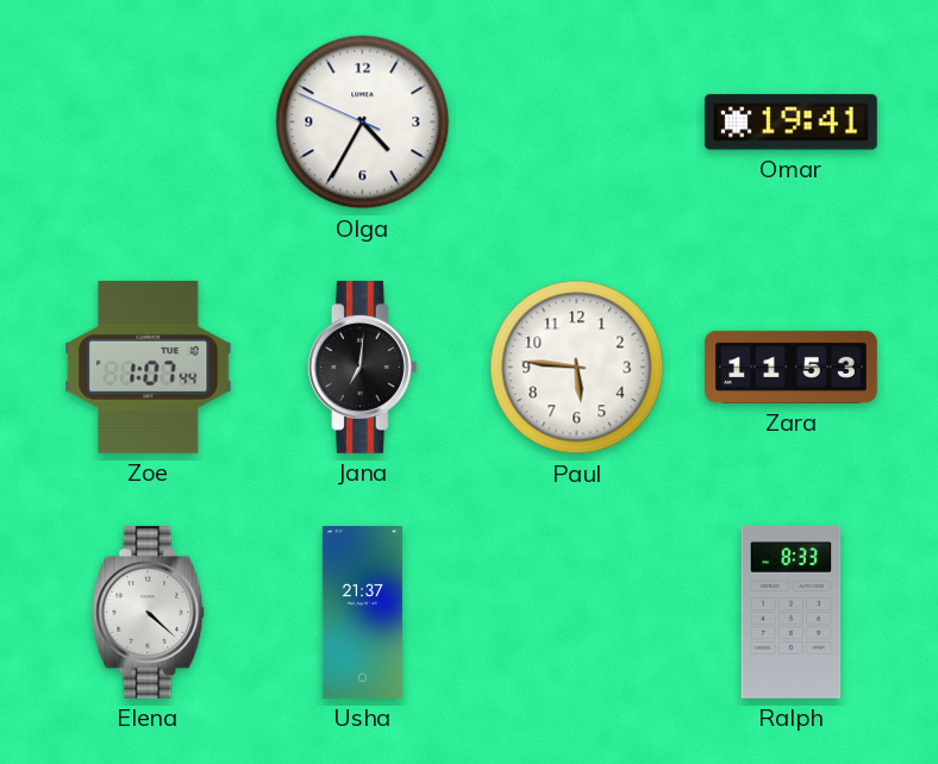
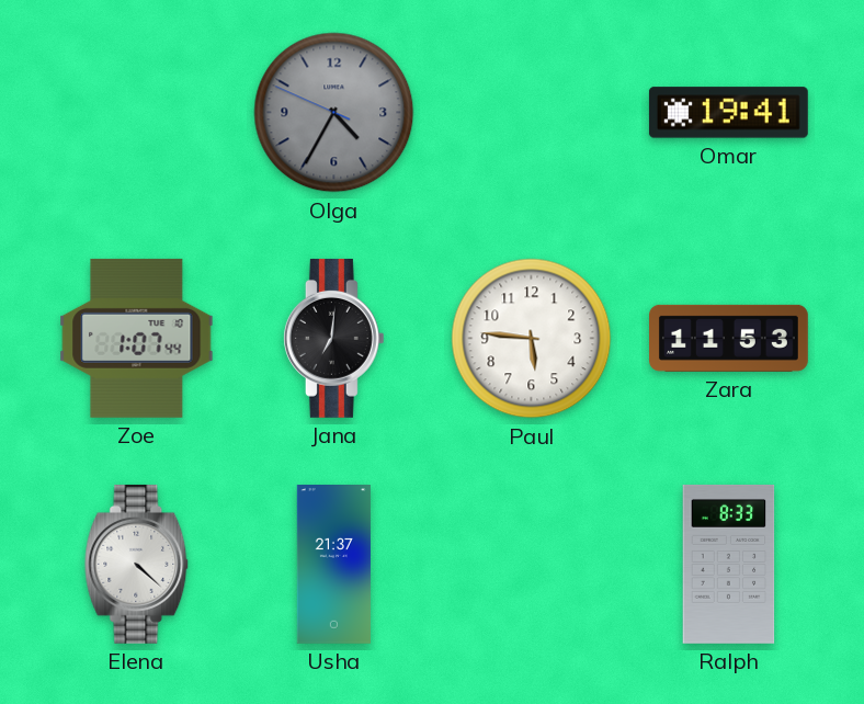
Olga dial: white -> grey (334, 113)
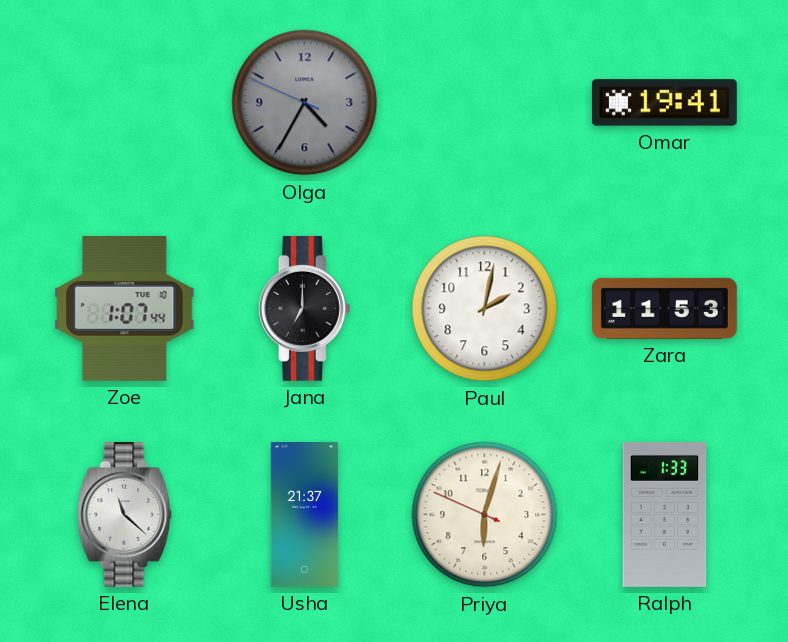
Jana: 7:01 -> 7:00 (304, 308)
Paul: 5:46 -> 2:02 (485, 309)
Elena: 4:22 -> 11:22 (125, 514)
Priya: none -> 6:02 (485, 515)
Ralph: 8:33 -> 1:33 (665, 514)
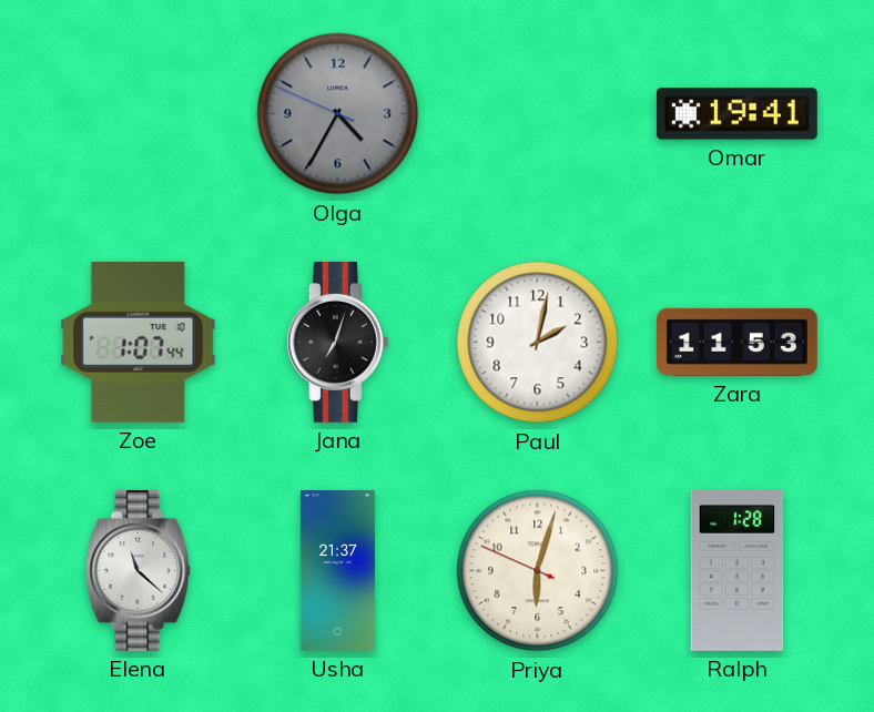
Jana: 7:00 -> 7:03 (337, 342)
Ralph: 1:33 -> 1:28 (738, 570)
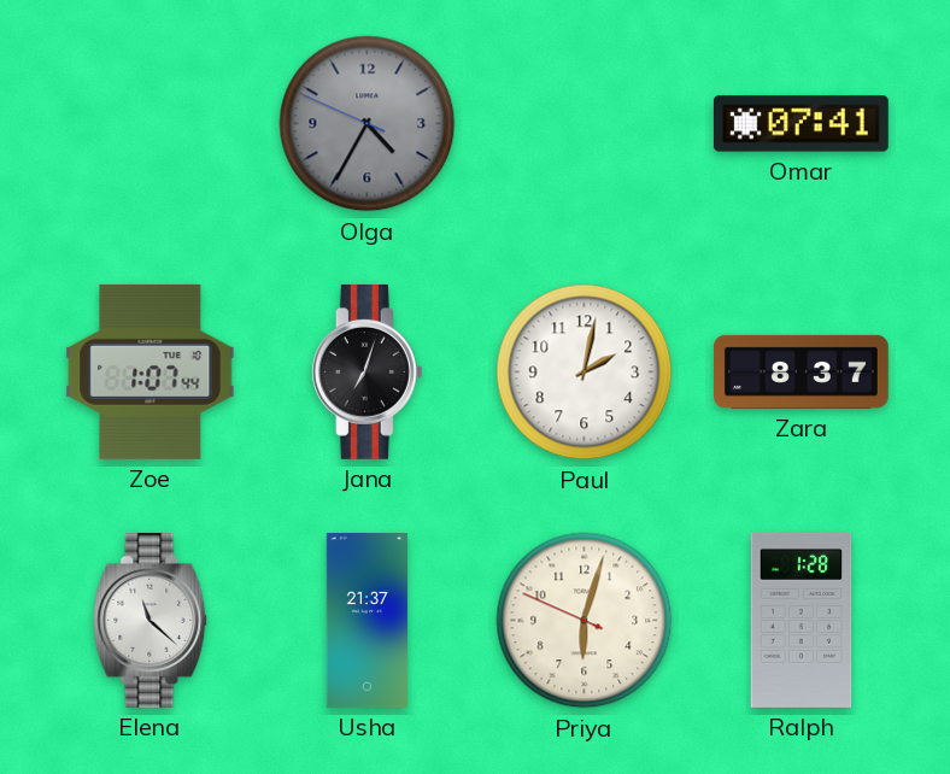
Omar: 19:41 -> 07:41 (801, 124)
Zara: 11:53 -> 8:37 (802, 371)
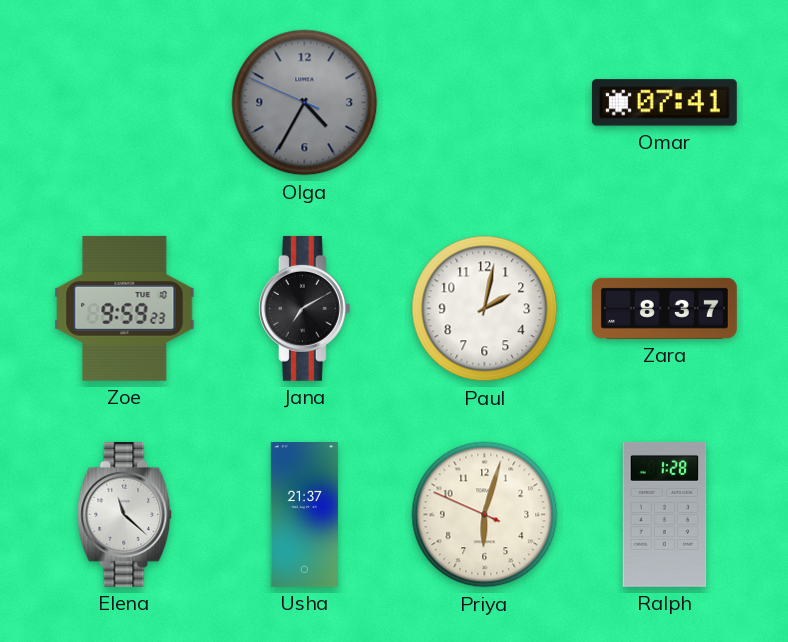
Zoe: 1:07 -> 9:59 (125, 308)
Jana: 7:03 -> 7:10 (304, 308)
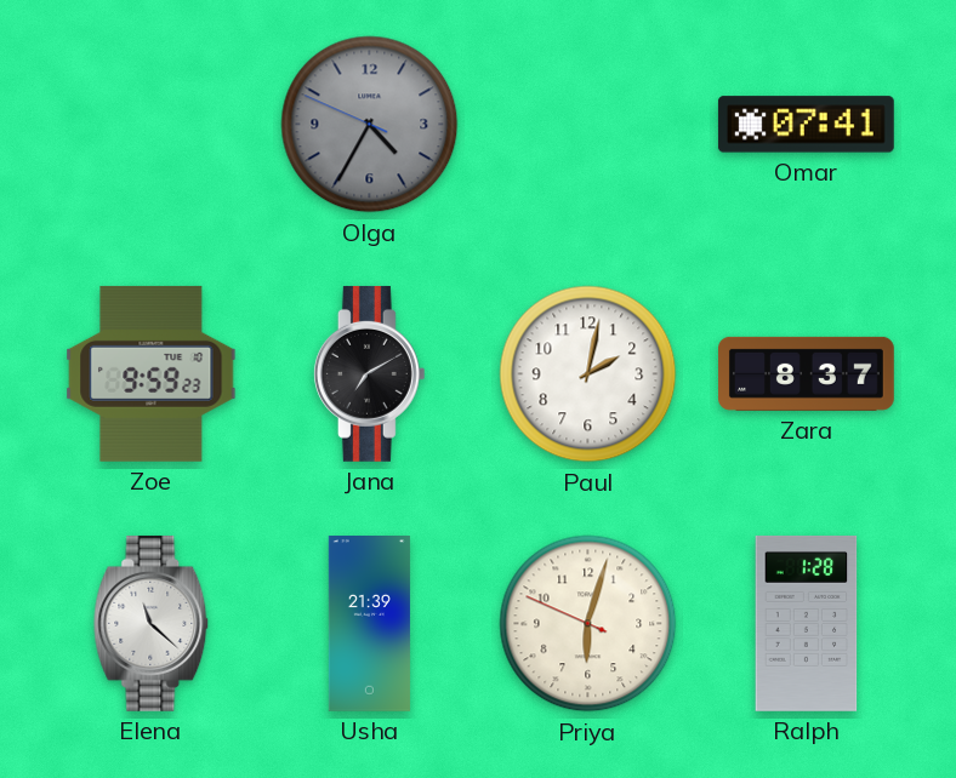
Usha: 21:37 -> 21:39 (369, 624)
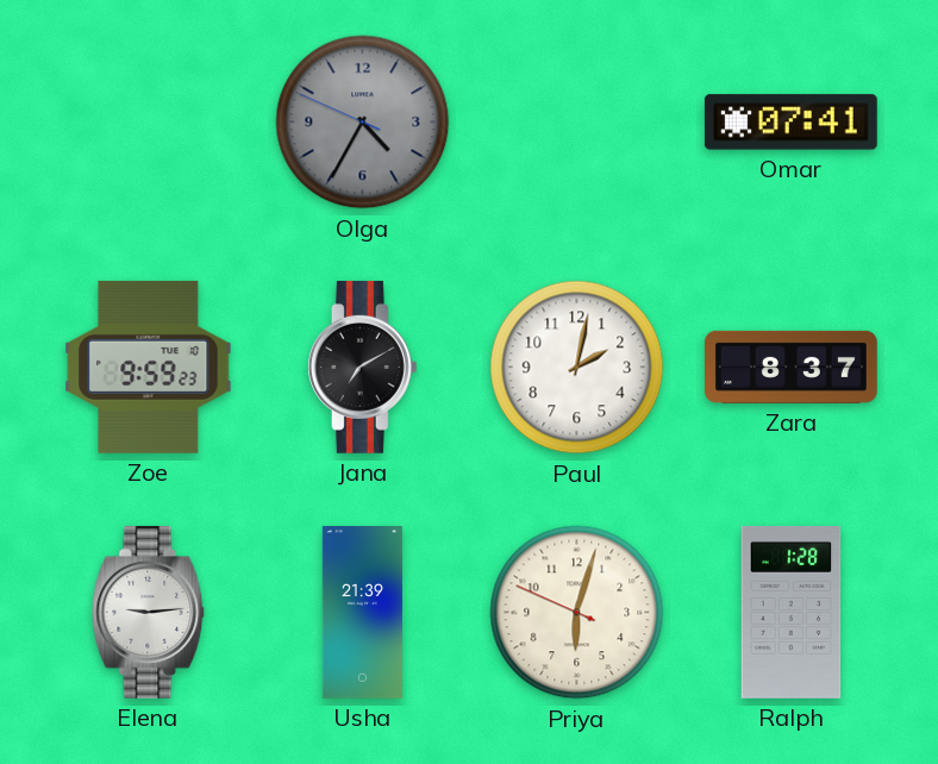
Elena: 11:22 -> 9:14 (149, 612)
